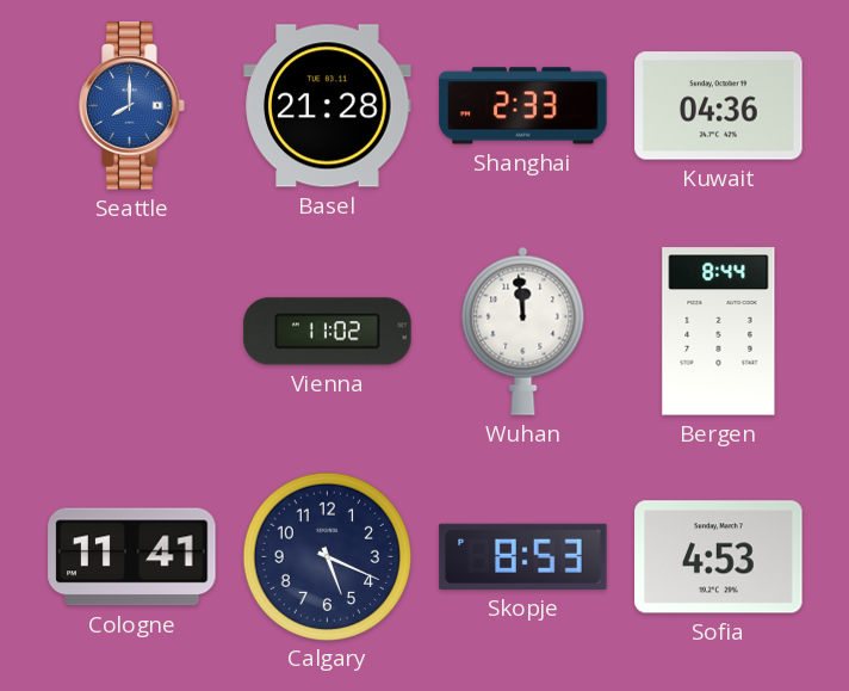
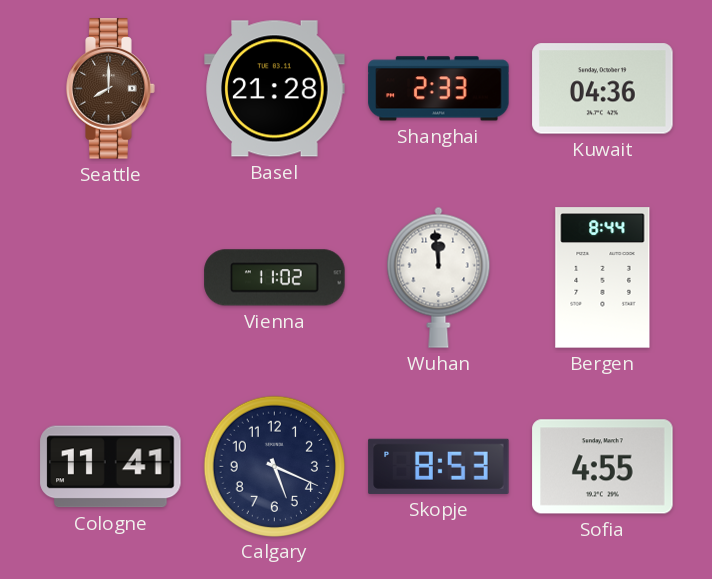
Seattle dial: blue -> brown (111, 89)
Sofia: 4:53 -> 4:55 (603, 467)
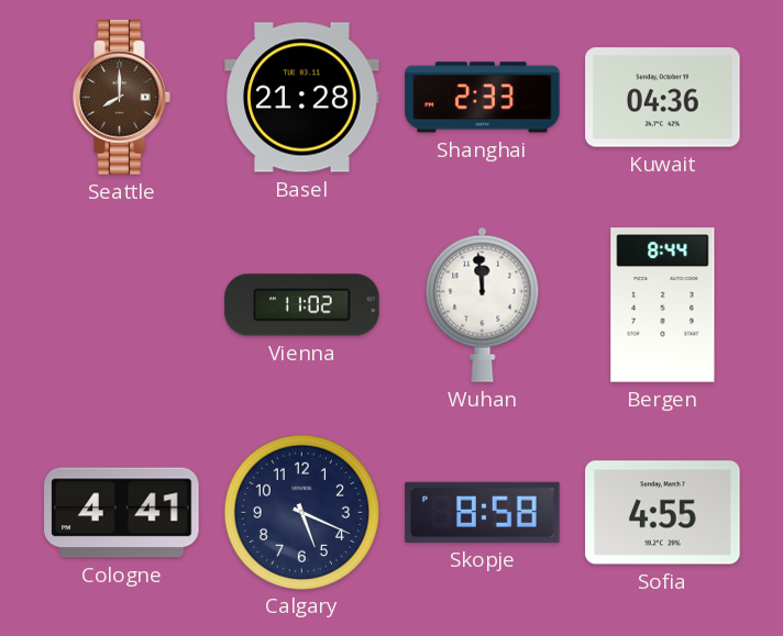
Cologne: 11:41 -> 4:41 (122, 513)
Skopje: 8:53 -> 8:58 (483, 512)
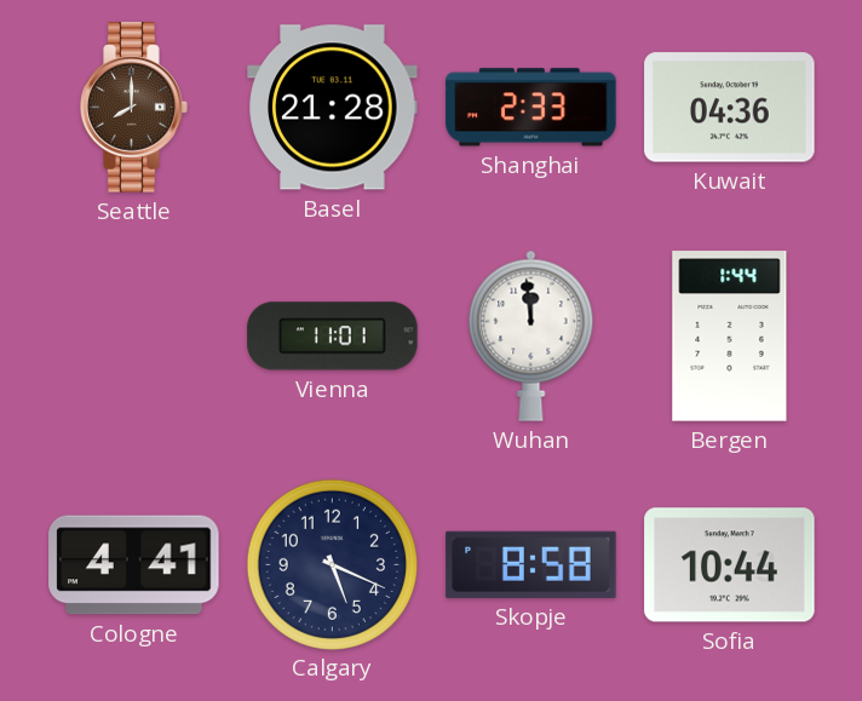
Vienna: 11:02 -> 11:01 (333, 337)
Bergen: 8:44 -> 1:44 (730, 337)
Sofia: 4:55 -> 10:44 (730, 565)
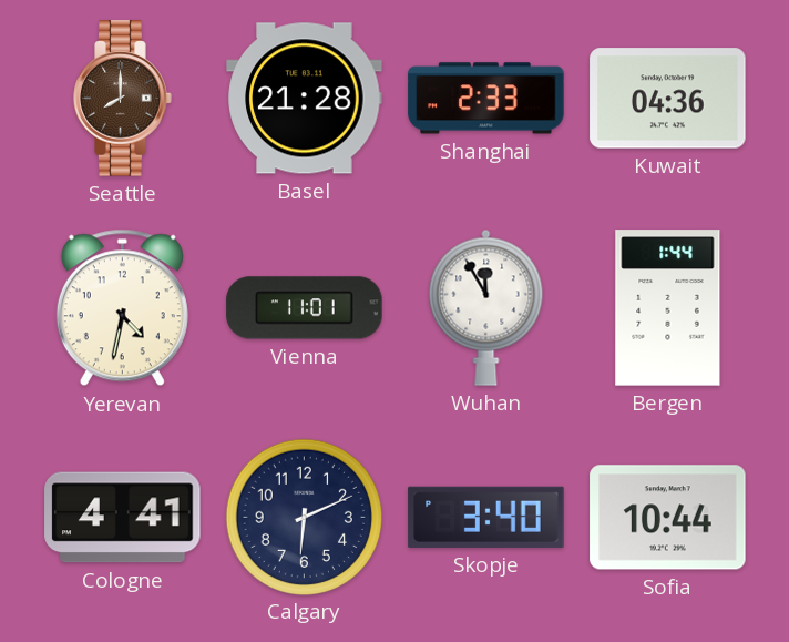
Yerevan: none -> 4:32 (122, 308)
Wuhan: 11:59 -> 11:55 (486, 307)
Calgary: 5:19 -> 6:11 (304, 517)
Skopje: 8:58 -> 3:40 (486, 517)
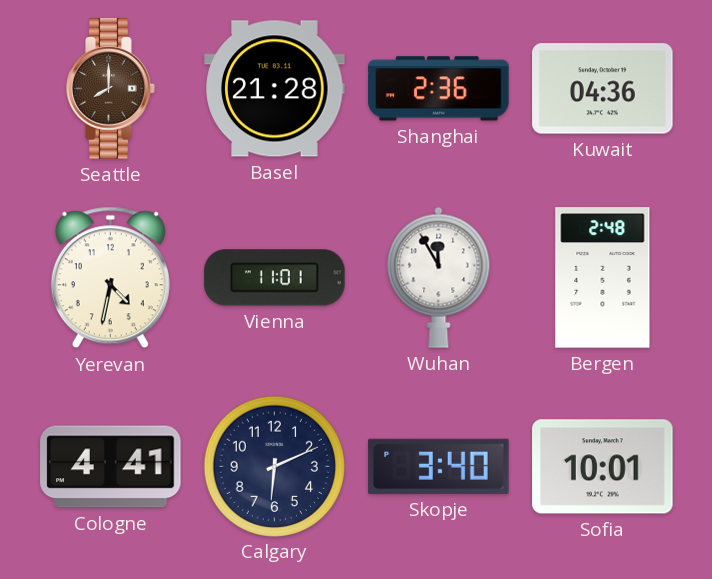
Shanghai: 2:33 -> 2:36 (439, 89)
Bergen: 1:44 -> 2:48 (603, 278)
Sofia: 10:44 -> 10:01 (603, 467)
